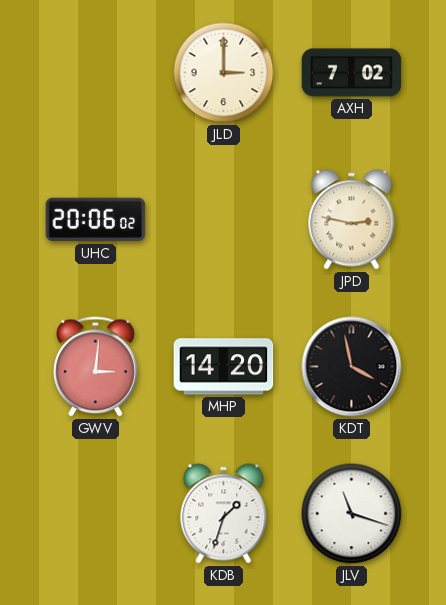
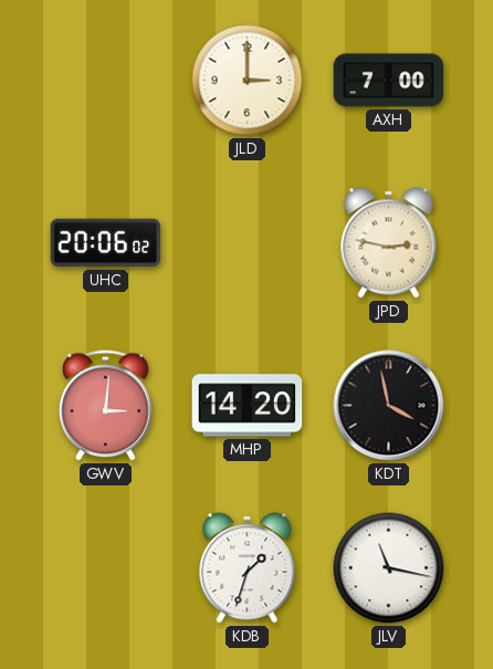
AXH: 7:02 -> 7:00 (389, 81)
JLV: 11:18 -> 11:17 (389, 568)
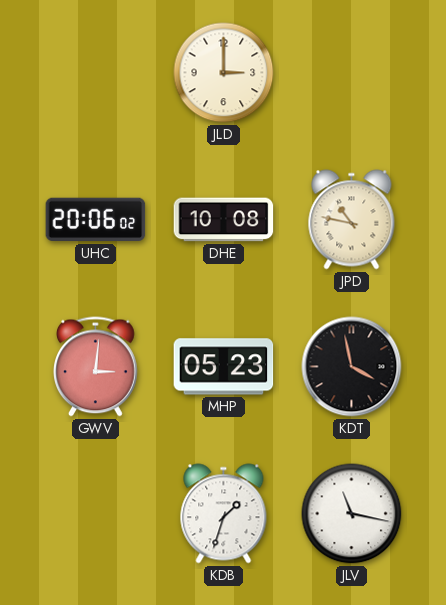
AXH: 7:00 -> none (389, 81)
DHE: none -> 10:08 (224, 220)
JPD: 2:47 -> 10:47 (352, 220)
MHP: 14:20 -> 05:23 (224, 367)
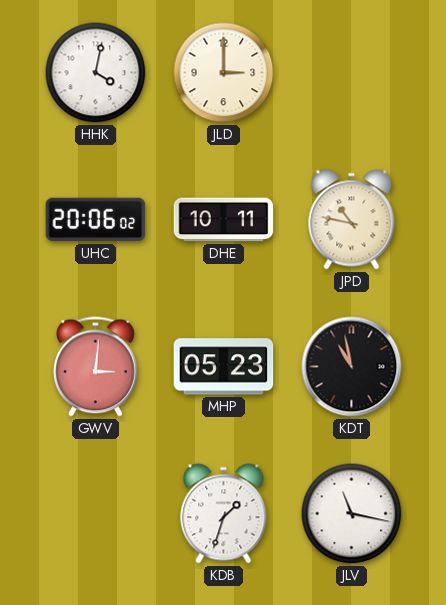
HHK: none -> 4:02 (96, 73)
DHE: 10:08 -> 10:11 (224, 220)
KDT: 3:58 -> 10:58 (352, 367)
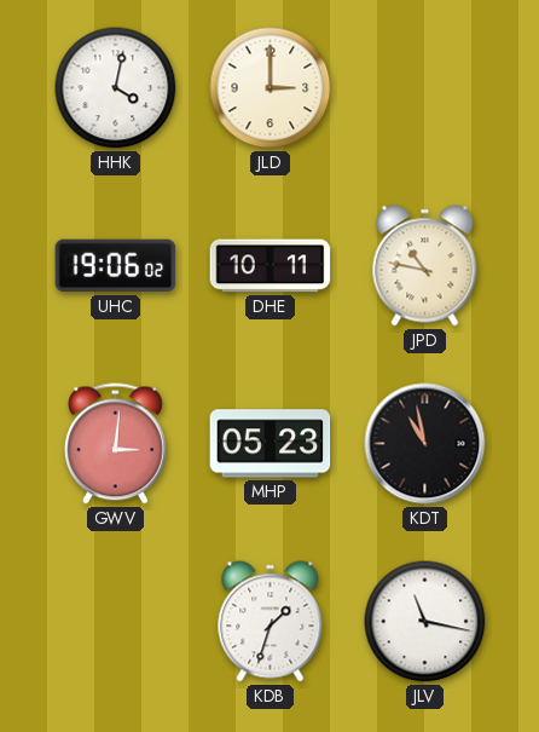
UHC: 20:06 -> 19:06 (116, 266)
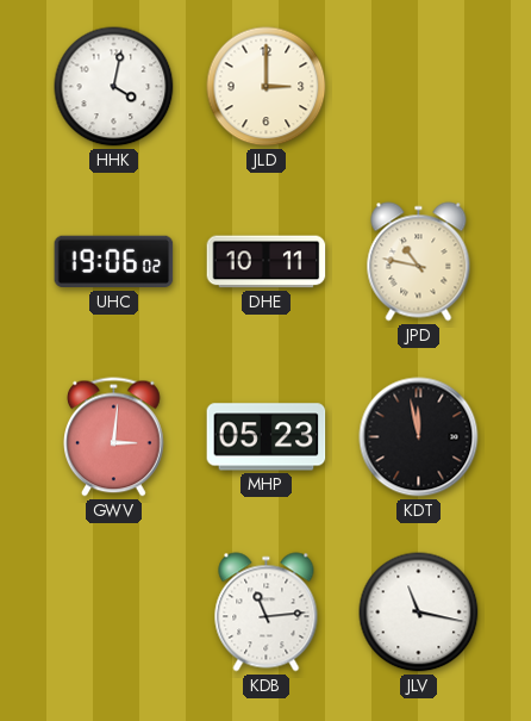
KDT: 10:58 -> 11:58 (419, 437)
KDB: 1:33 -> 11:14 (267, 613)
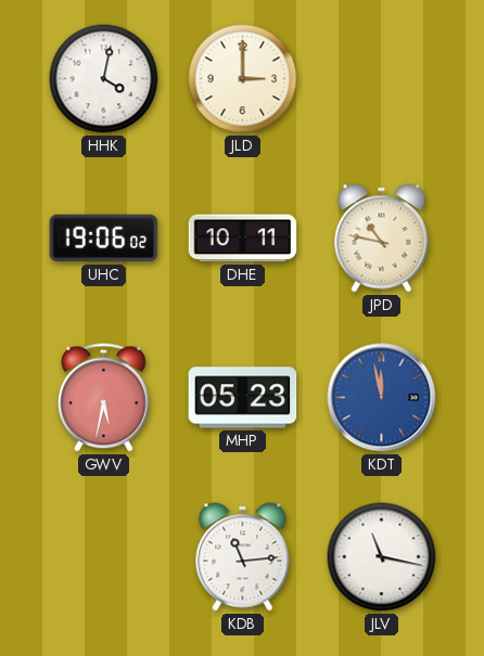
GWV: 3:01 -> 5:32 (104, 398)
KDT dial: black -> blue (382, 398)
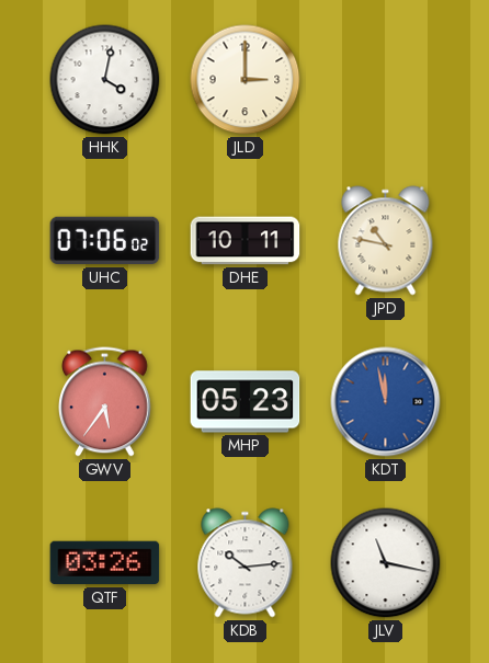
UHC: 19:06 -> 07:06 (105, 241)
GWV: 5:32 -> 5:36 (105, 402)
QTF: none -> 03:26 (105, 563)
KDB: 11:14 -> 10:14 (246, 563)
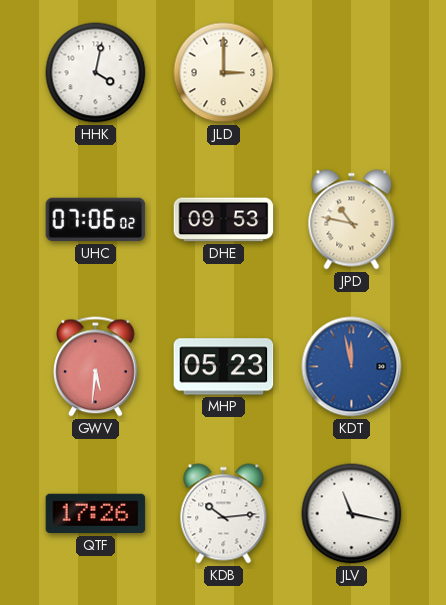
DHE: 10:11 -> 09:53 (224, 220)
GWV: 5:36 -> 5:31 (96, 367)
QTF: 03:26 -> 17:26 (96, 514)
